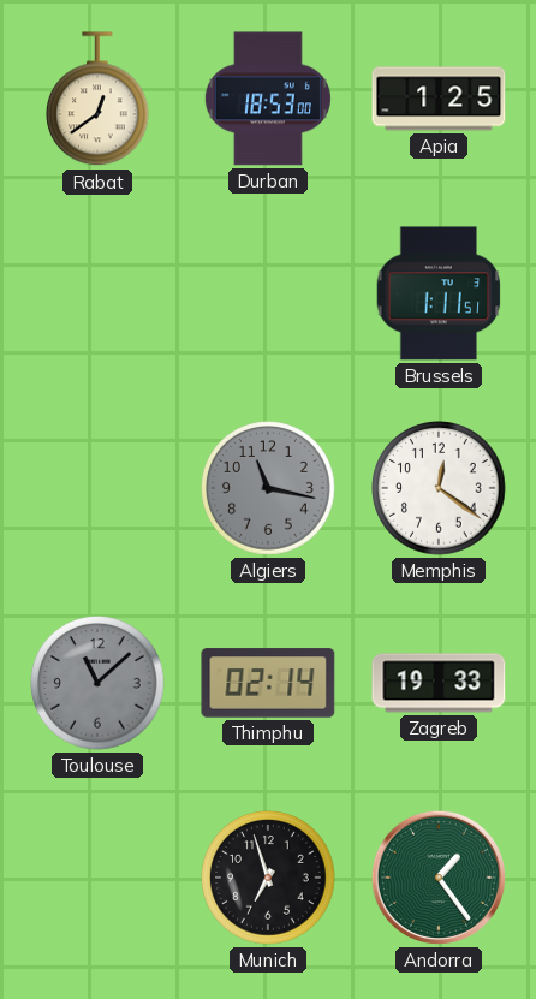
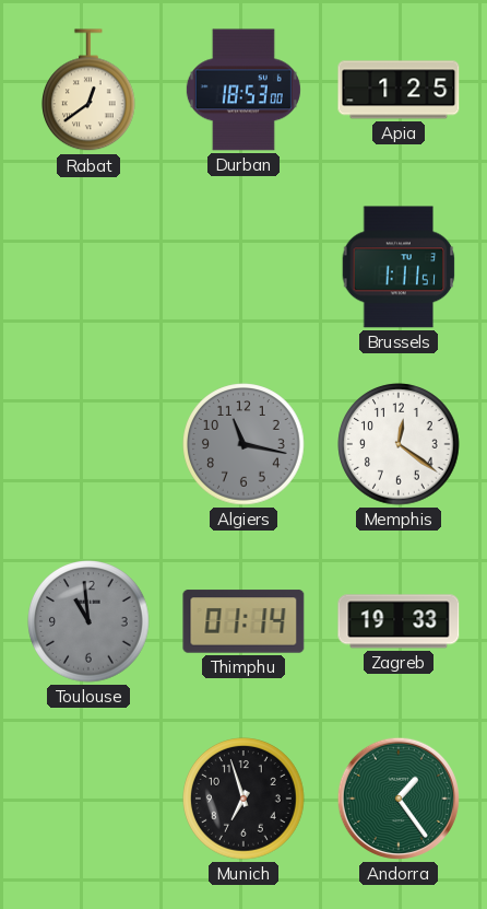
Toulouse: 11:08 -> 10:59 (88, 621)
Thimphu: 02:14 -> 01:14 (243, 621)
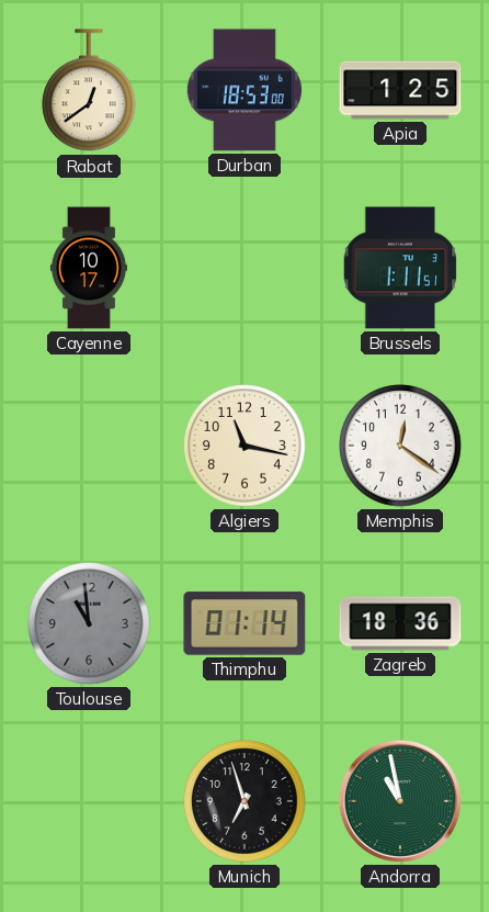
Cayenne: none -> 10:17 (89, 268)
Algiers dial: grey -> cream (244, 446)
Zagreb: 19:33 -> 18:36 (400, 623)
Andorra: 1:24 -> 10:58 (400, 801)
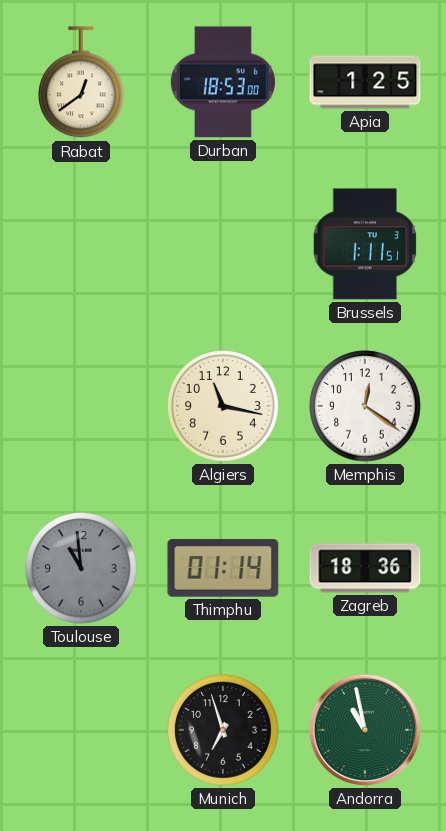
Cayenne: 10:17 -> none (89, 268)
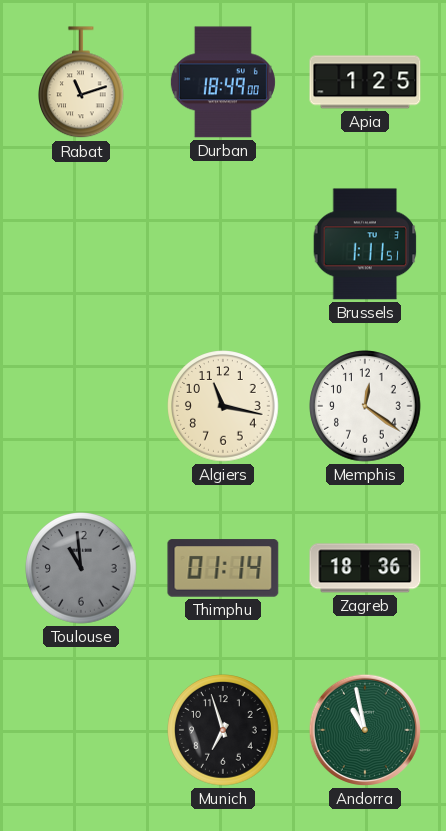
Rabat: 12:39 -> 11:12 (82, 83)
Durban: 18:53 -> 18:49 (223, 82)
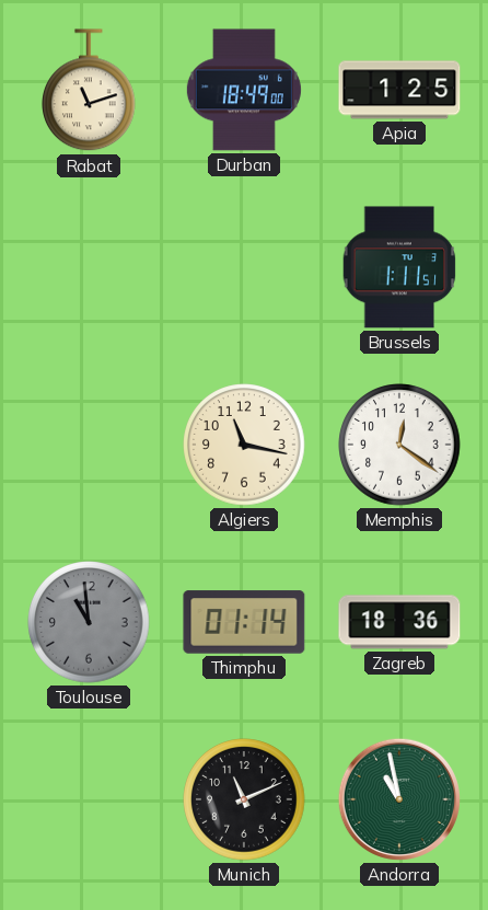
Munich: 6:57 -> 11:11 (244, 799)
